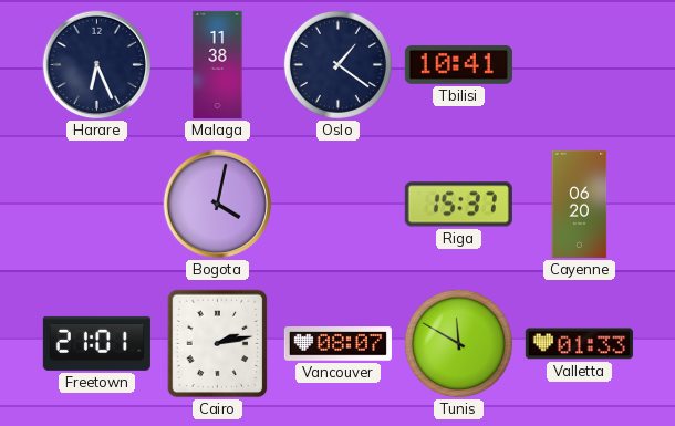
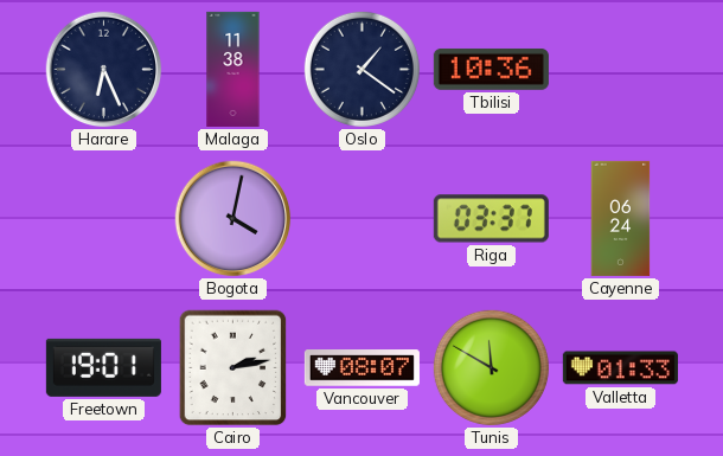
Tbilisi: 10:41 -> 10:36 (491, 69)
Riga: 15:37 -> 03:37 (491, 219)
Cayenne: 06:20 -> 06:24 (621, 218)
Freetown: 21:01 -> 19:01 (103, 367)
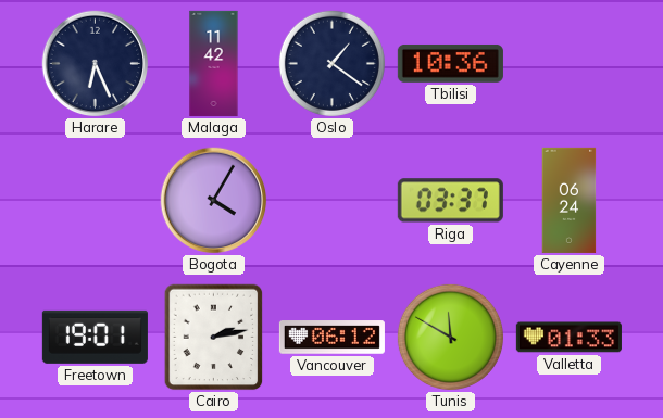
Malaga: 11:38 -> 11:42 (214, 63)
Bogota: 4:02 -> 4:05 (214, 201)
Vancouver: 08:07 -> 06:12 (331, 338)
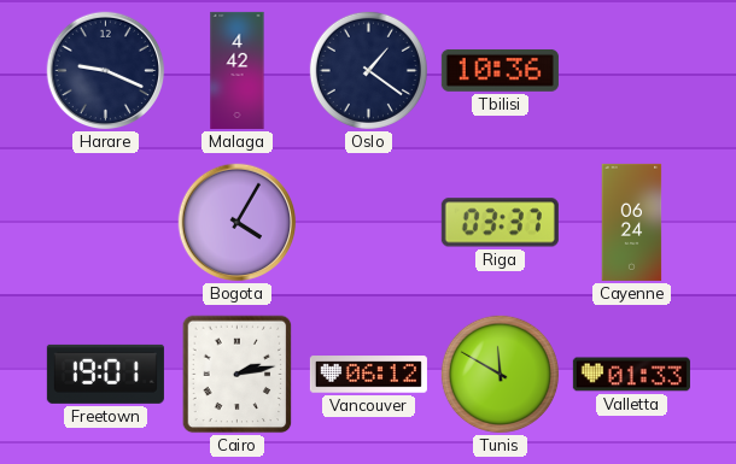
Harare: 6:26 -> 9:19 (106, 71)
Malaga: 11:42 -> 4:42 (238, 70)
